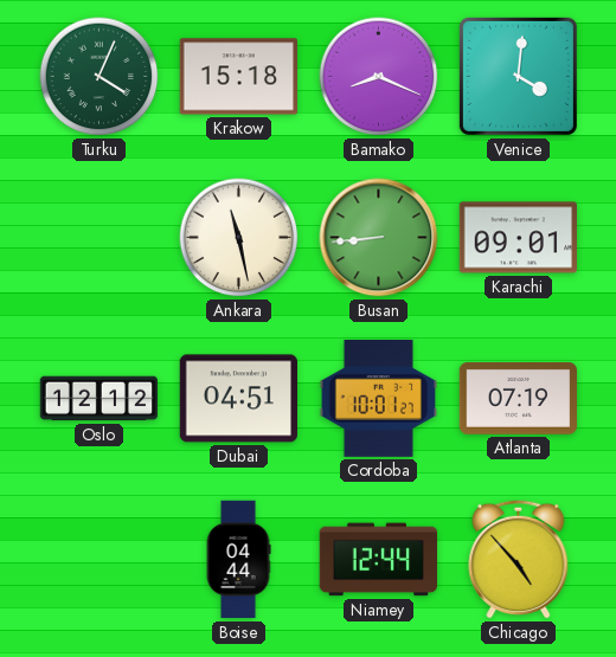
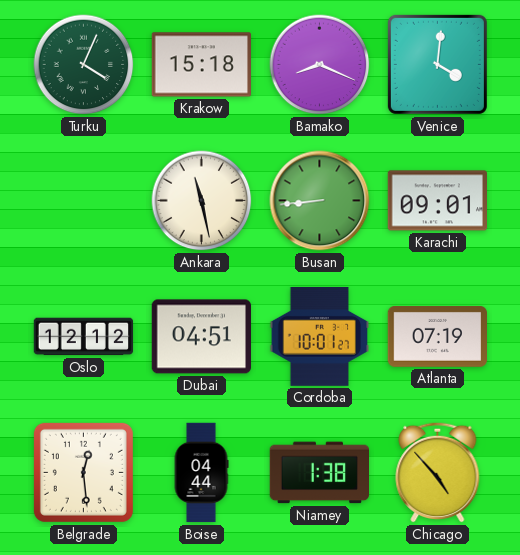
Belgrade: none -> 12:29 (83, 472)
Niamey: 12:44 -> 1:38 (319, 473)
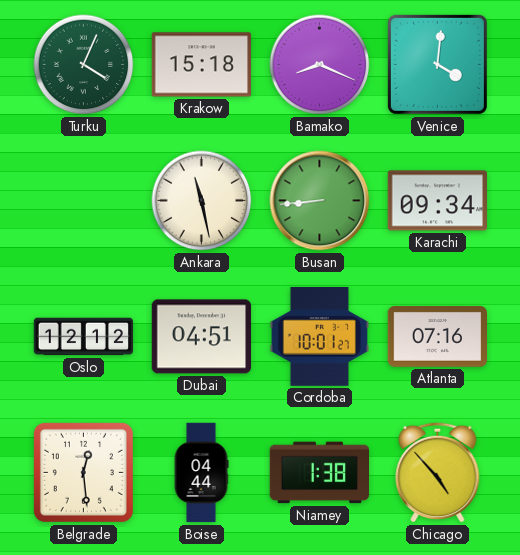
Karachi: 09:01 -> 09:34 (438, 201)
Atlanta: 07:19 -> 07:16 (437, 337)
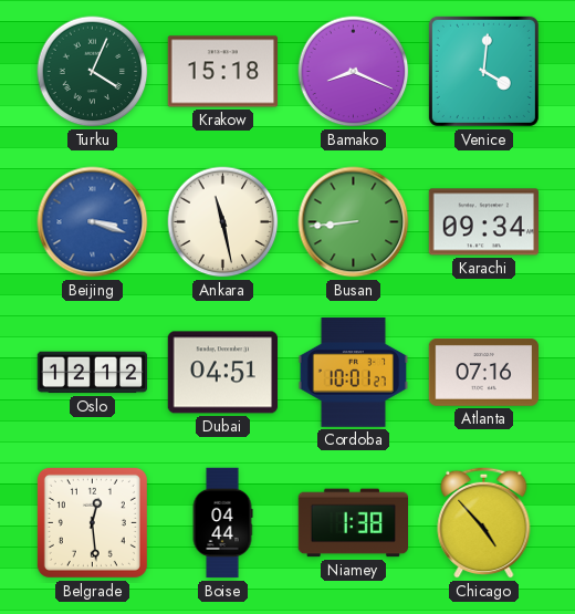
Beijing: none -> 3:18 (93, 222)
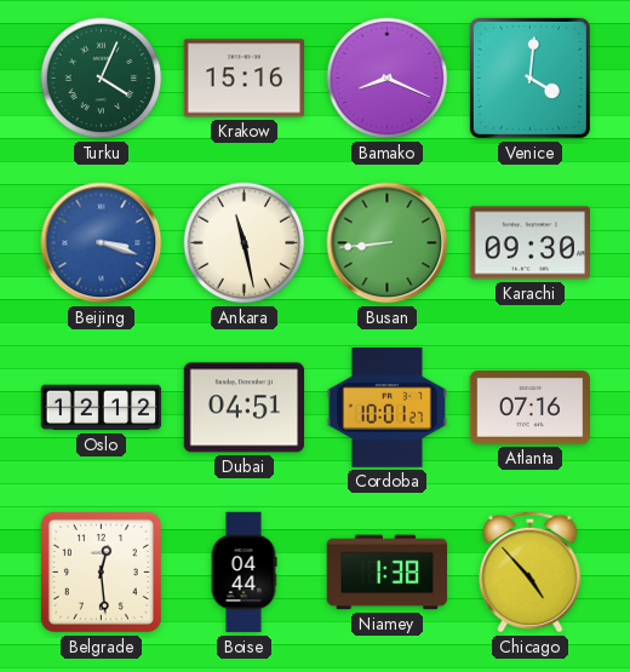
Krakow: 15:18 -> 15:16 (245, 79)
Karachi: 09:34 -> 09:30 (531, 243)
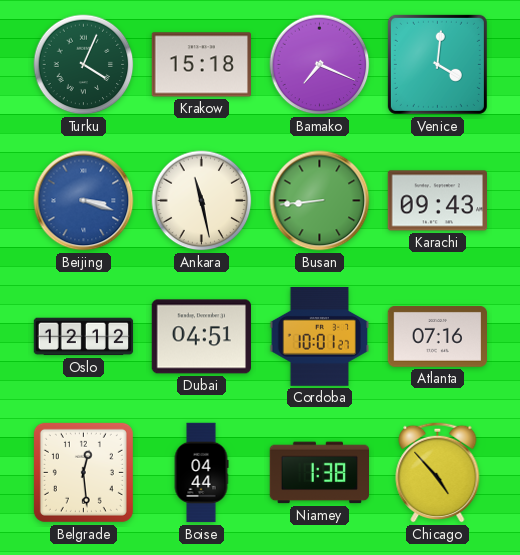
Krakow: 15:16 -> 15:18 (202, 65)
Bamako: 8:19 -> 7:19 (320, 65)
Karachi: 09:30 -> 09:43 (438, 201)
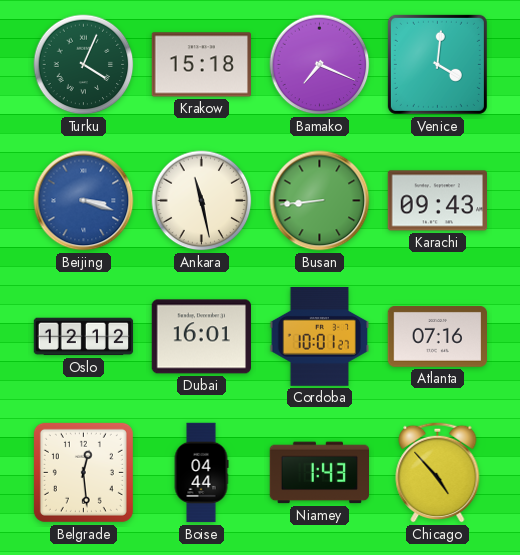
Dubai: 04:51 -> 16:01 (201, 337)
Niamey: 1:38 -> 1:43 (319, 473)
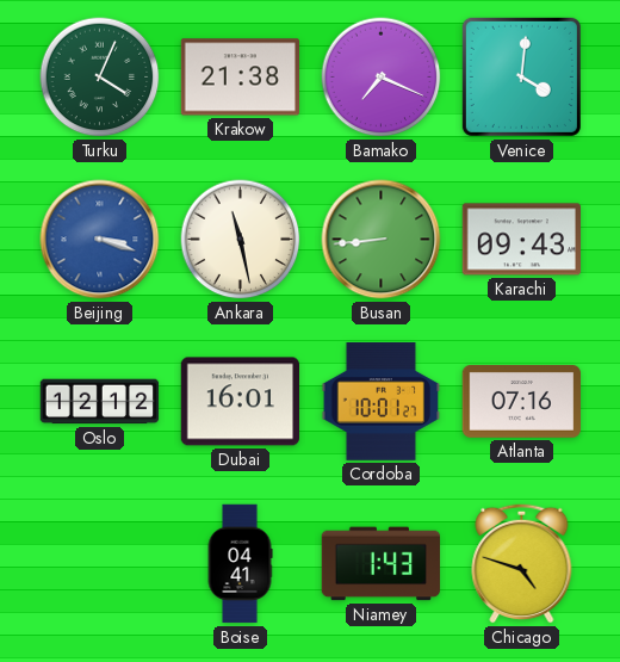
Krakow: 15:18 -> 21:38 (241, 78)
Belgrade: 12:29 -> none (83, 472)
Boise: 04:44 -> 04:41 (240, 564)
Chicago: 4:53 -> 4:48 (522, 563)
